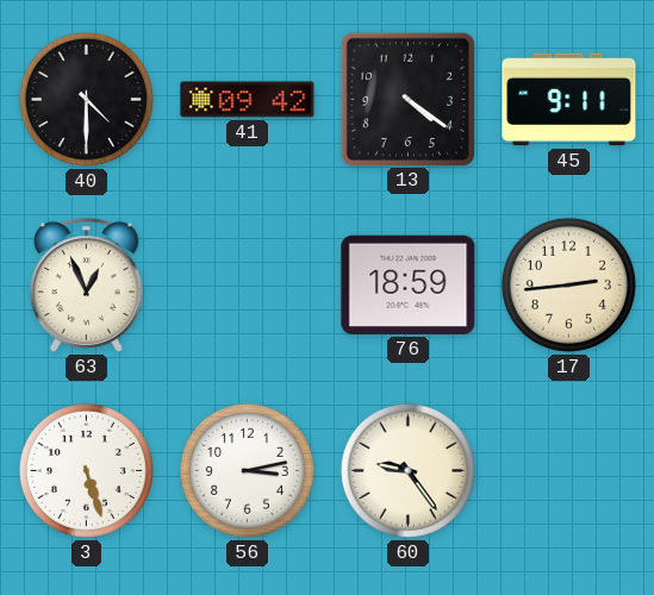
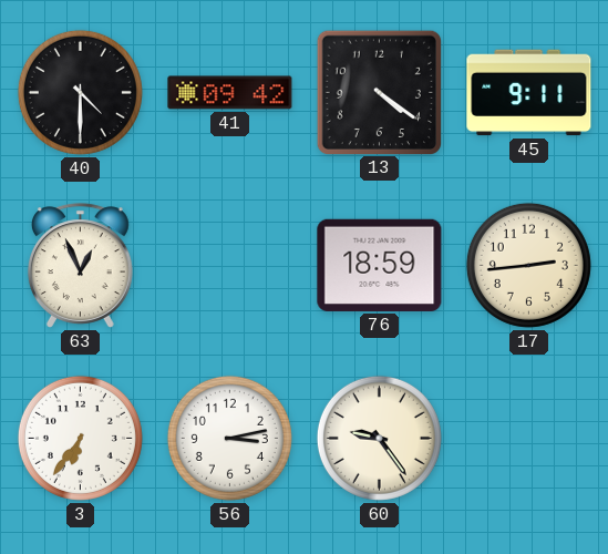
3: 5:27 -> 6:36 (80, 438)
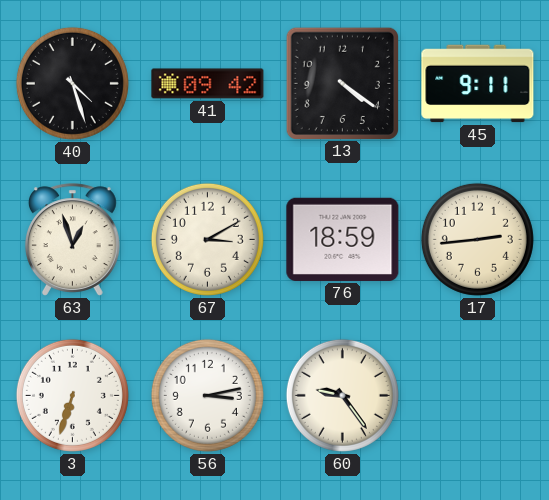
40: 4:30 -> 4:27 (72, 83)
63: 12:56 -> 12:57 (72, 240)
67: none -> 3:10 (207, 239)
3: 6:36 -> 6:33 (72, 395)
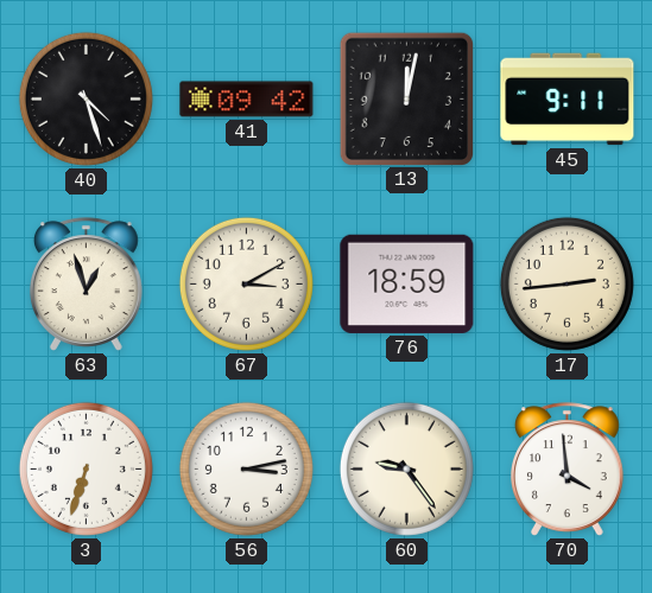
13: 4:21 -> 12:02 (406, 98)
70: none -> 3:59 (566, 470)
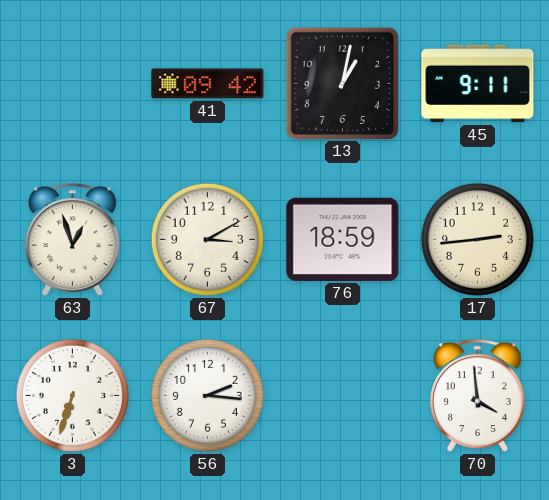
40: 4:27 -> none (86, 98)
13: 12:02 -> 1:02 (342, 83)
56: 3:13 -> 2:16 (207, 395)
60: 9:24 -> none (406, 468)
